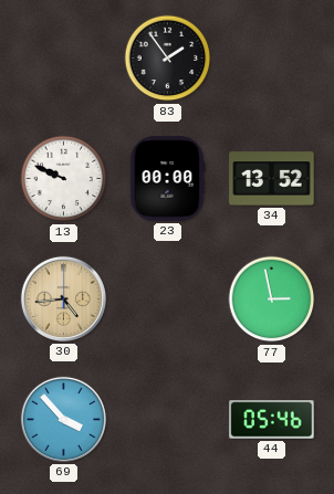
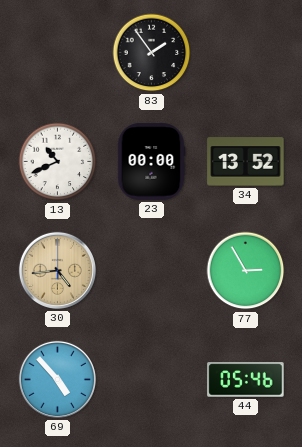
13: 9:49 -> 10:41 (58, 162)
77: 2:58 -> 2:55 (246, 271)
69: 3:53 -> 4:53 (57, 379)
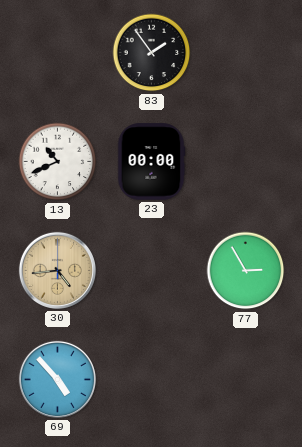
34: 13:52 -> none (246, 162)
44: 05:46 -> none (246, 380)
